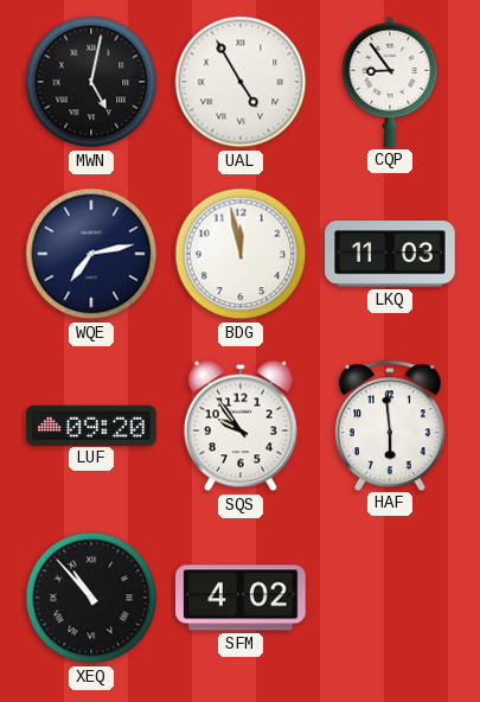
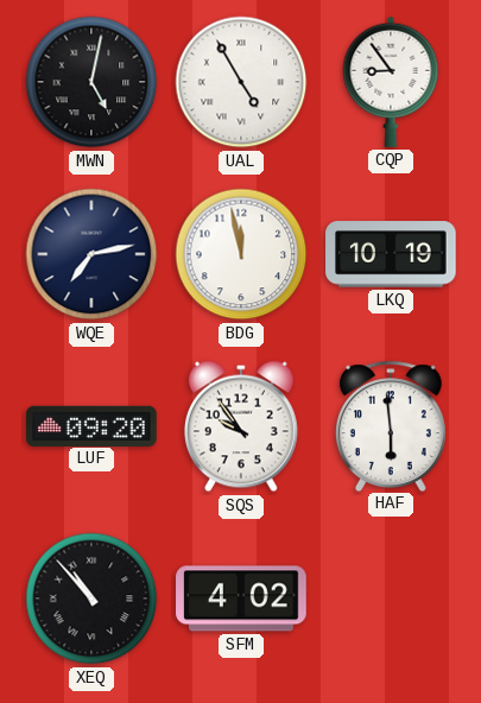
LKQ: 11:03 -> 10:19 (391, 254)
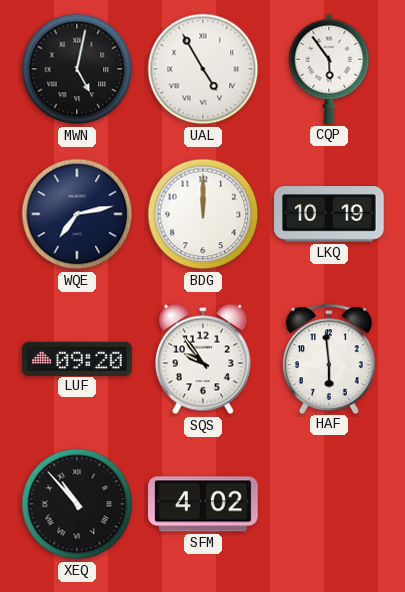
CQP: 8:54 -> 5:54 (329, 69)
BDG: 11:58 -> 12:00 (203, 214)
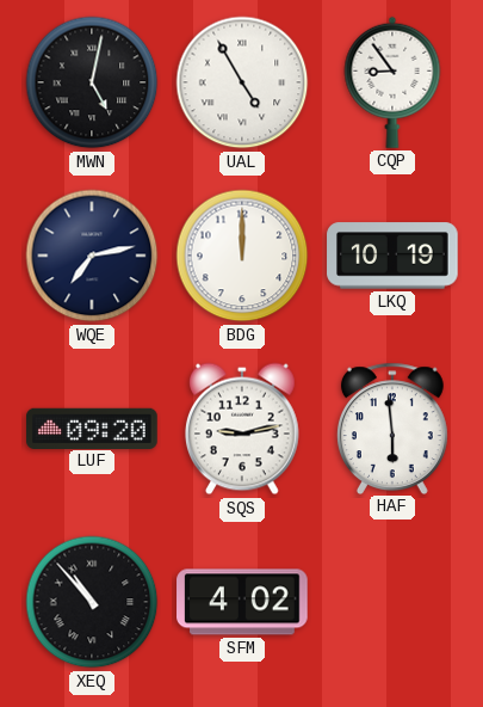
CQP: 5:54 -> 8:54 (392, 82)
SQS: 9:54 -> 9:13 (242, 429)
